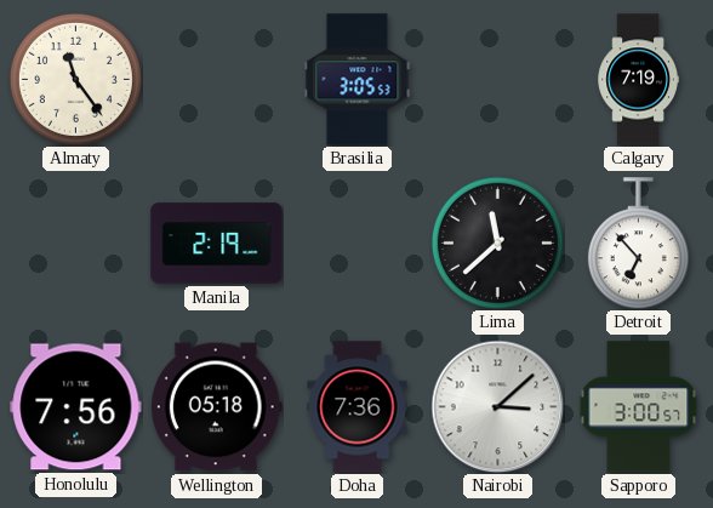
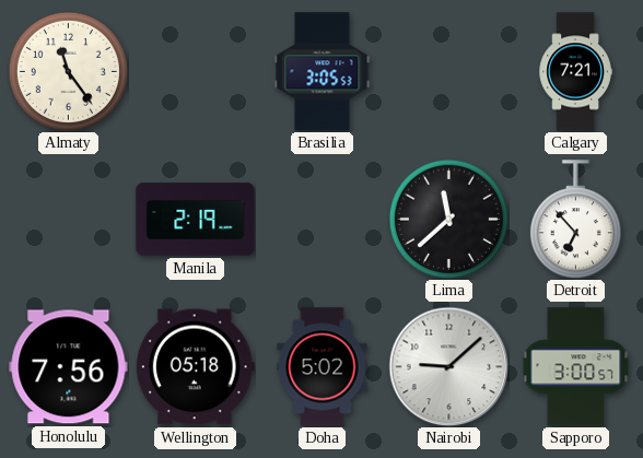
Calgary: 7:19 -> 7:21 (575, 72)
Doha: 7:36 -> 5:02 (323, 367)
Nairobi: 3:08 -> 9:08 (448, 366)
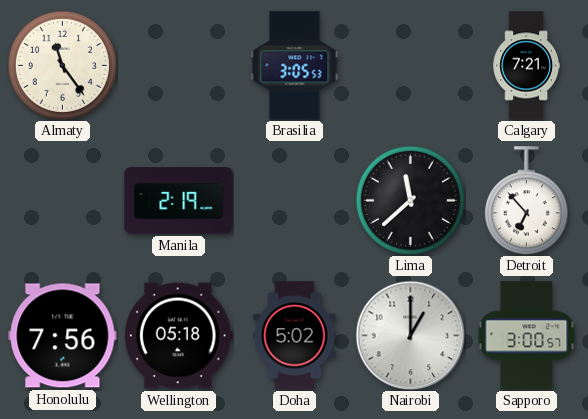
Nairobi: 9:08 -> 1:00 (410, 335)
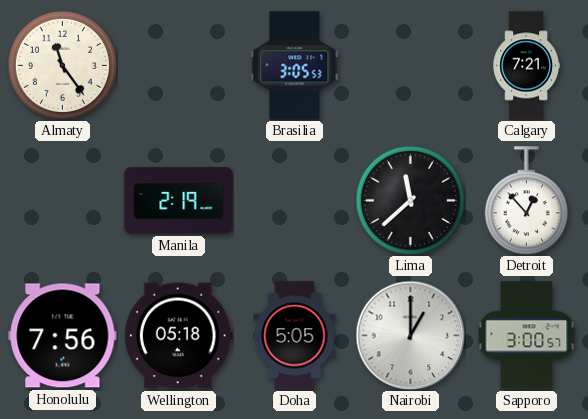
Detroit: 6:53 -> 12:53 (526, 201)
Doha: 5:02 -> 5:05 (295, 336)
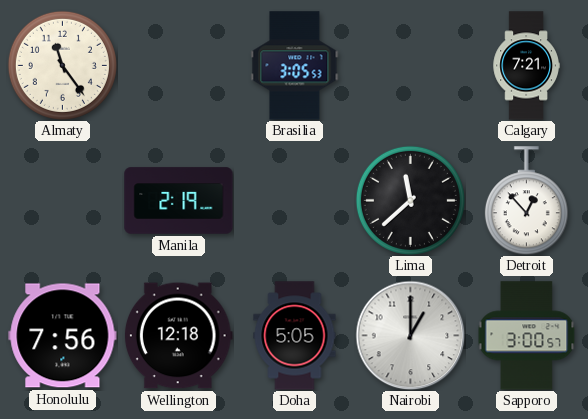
Wellington: 05:18 -> 12:18 (178, 336)
